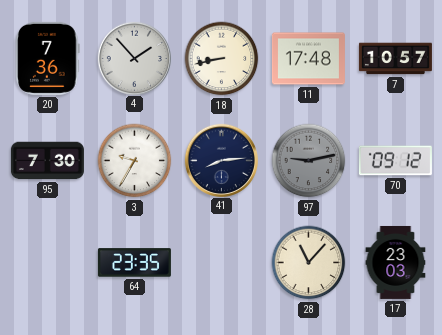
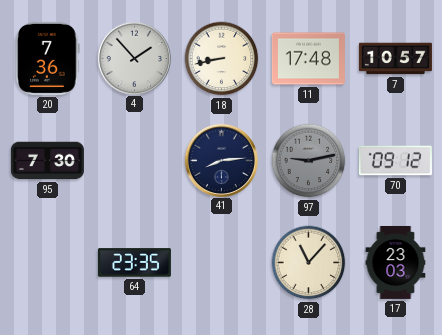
3: 9:35 -> none (135, 161)
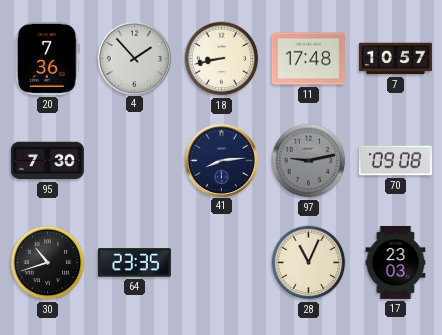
70: 09:12 -> 09:08 (395, 161)
30: none -> 10:42 (48, 263)
28: 11:07 -> 11:04 (309, 263)
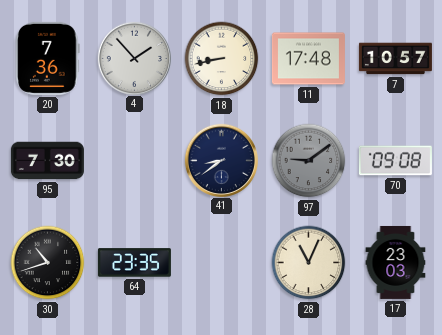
41: 8:14 -> 8:39 (221, 160)
97: 9:13 -> 9:09 (309, 161)
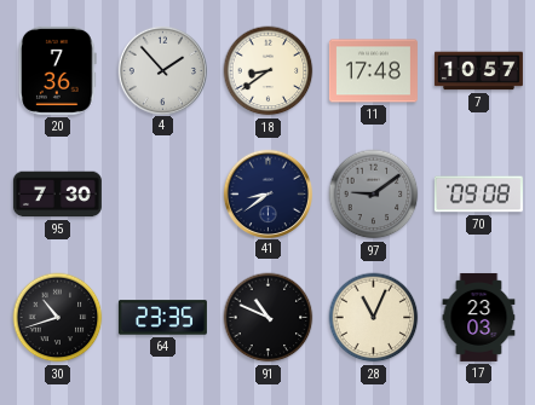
18: 8:43 -> 8:39 (269, 71)
91: none -> 10:49 (269, 318)
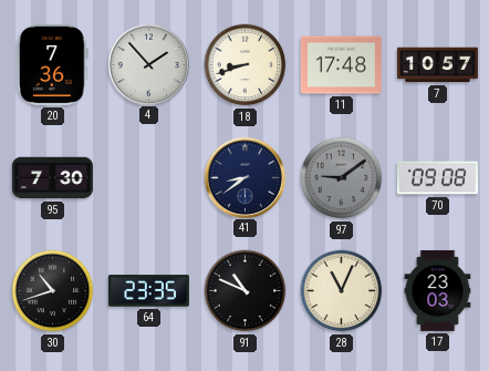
18: 8:39 -> 8:42 (246, 65)
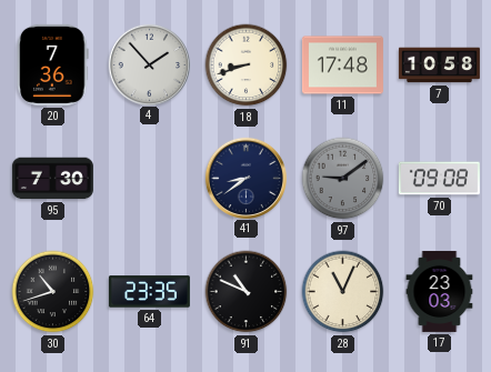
7: 10:57 -> 10:58 (439, 66)
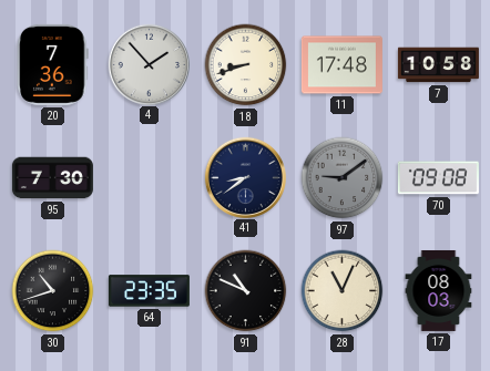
17: 23:03 -> 08:03 (439, 290)
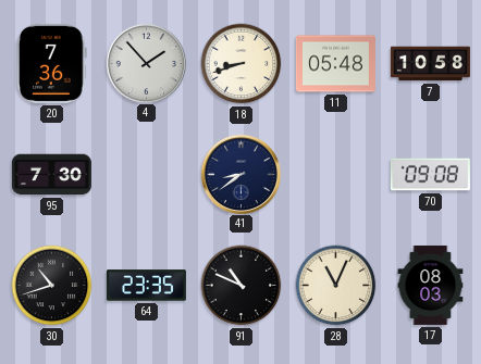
11: 17:48 -> 05:48 (335, 64)
97: 9:09 -> none (343, 178)
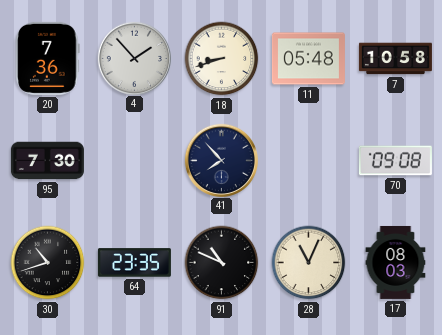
41: 8:39 -> 7:53 (221, 160)
